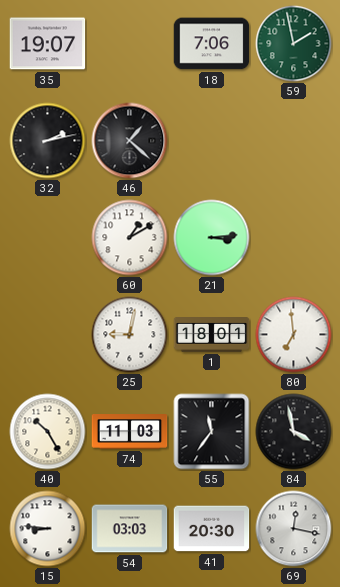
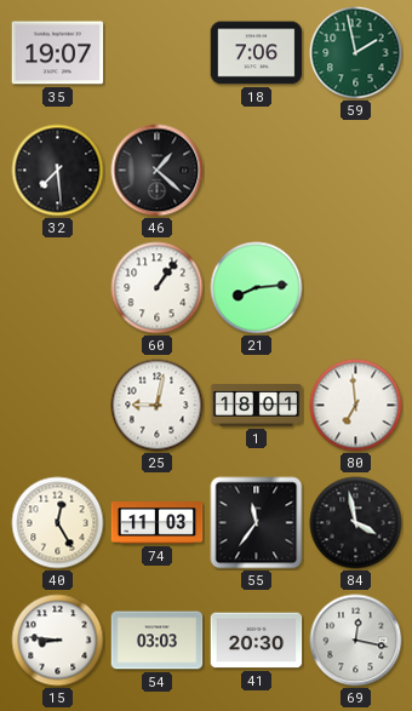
32: 2:13 -> 7:29 (58, 171)
60: 1:10 -> 1:06 (158, 288)
21: 3:14 -> 8:14 (257, 288)
40: 10:25 -> 12:25 (58, 523)
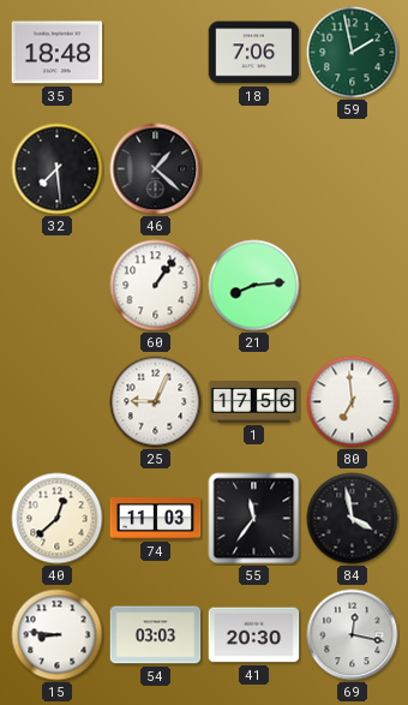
35: 19:07 -> 18:48 (58, 53)
25: 9:02 -> 9:04 (156, 402)
1: 18:01 -> 17:56 (254, 402)
40: 12:25 -> 12:38 (58, 519)
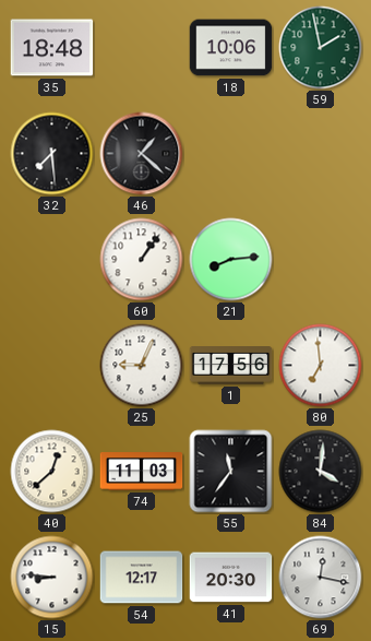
18: 7:06 -> 10:06 (231, 48)
84: 3:58 -> 4:01 (321, 472)
54: 03:03 -> 12:17 (142, 578)
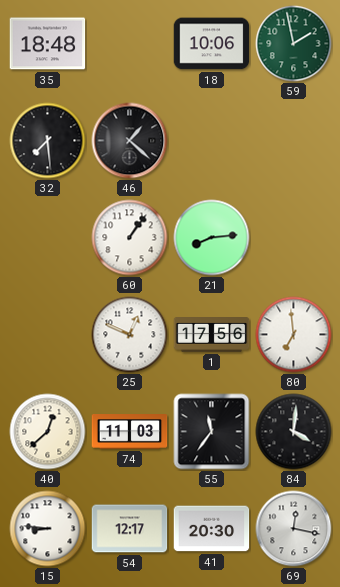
25: 9:04 -> 12:49 (130, 335)
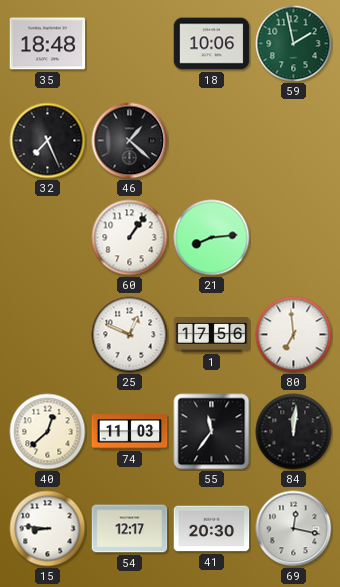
32: 7:29 -> 7:26 (48, 141)
84: 4:01 -> 12:01 (294, 432)
